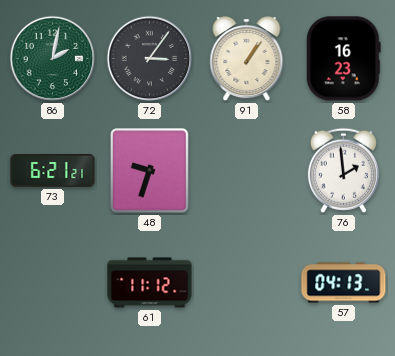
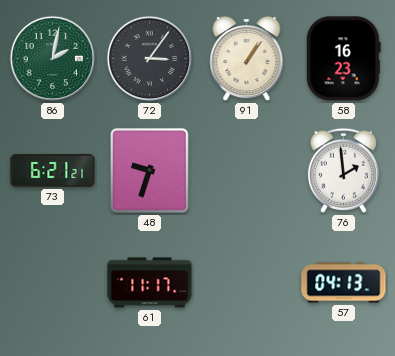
61: 11:12 -> 11:17 (150, 283)
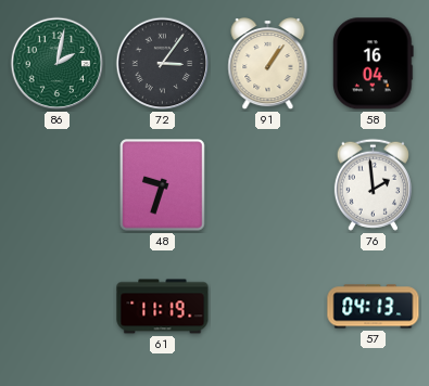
58: 16:23 -> 16:04 (373, 64)
73: 6:21 -> none (53, 171)
61: 11:17 -> 11:19 (163, 307)
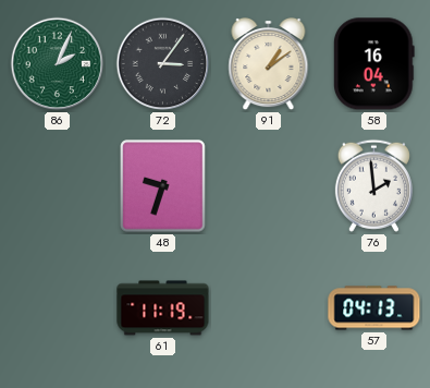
86: 2:02 -> 2:04 (58, 64)
91: 1:06 -> 1:09 (269, 65)
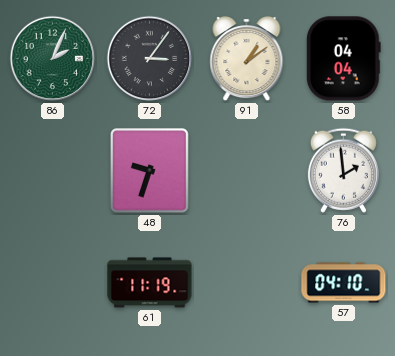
58: 16:04 -> 04:04 (343, 59)
57: 04:13 -> 04:10 (344, 283)
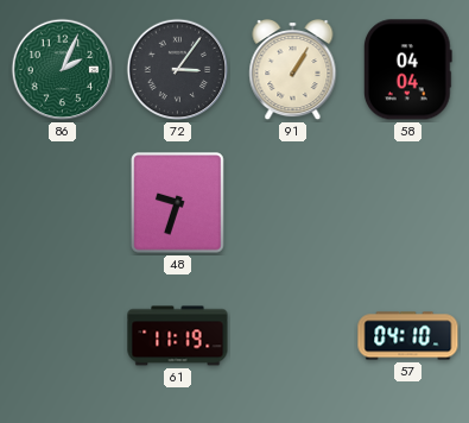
91: 1:09 -> 1:05 (293, 71)
76: 1:59 -> none (343, 170)
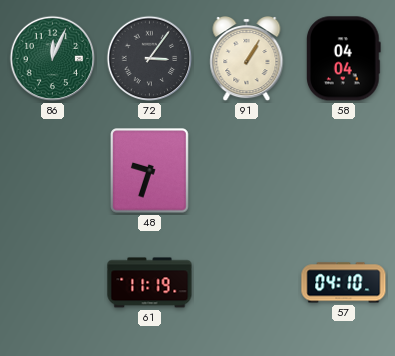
86: 2:04 -> 12:04 (53, 59)
